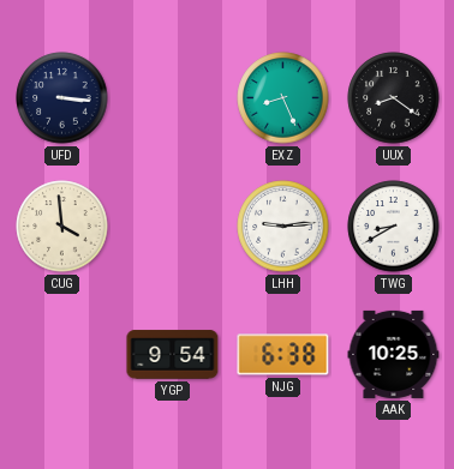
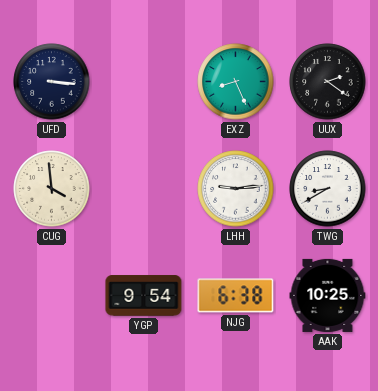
UUX: 8:21 -> 2:21 (328, 82)
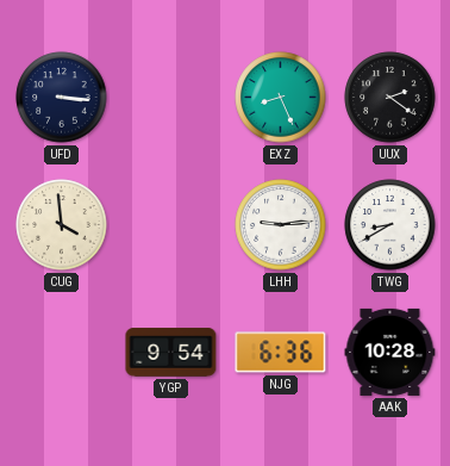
NJG: 6:38 -> 6:36 (281, 353)
AAK: 10:25 -> 10:28 (390, 352)
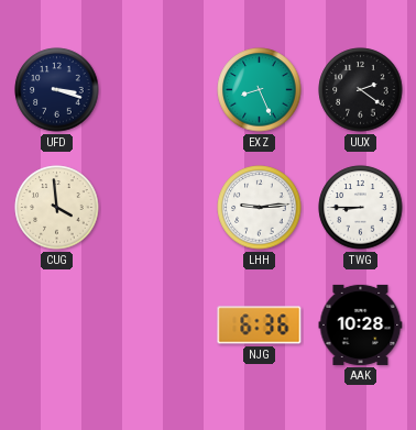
UFD: 3:16 -> 3:18 (57, 90)
TWG: 8:40 -> 8:45 (361, 208)
YGP: 9:54 -> none (171, 353)
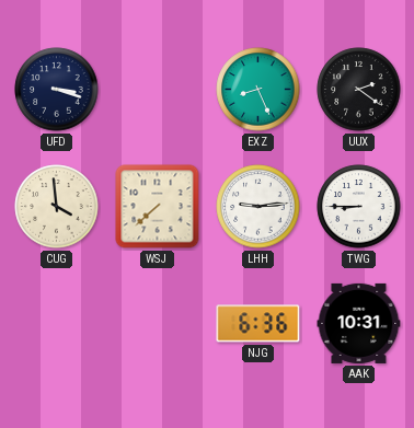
WSJ: none -> 7:38 (158, 207)
AAK: 10:28 -> 10:31 (359, 323)
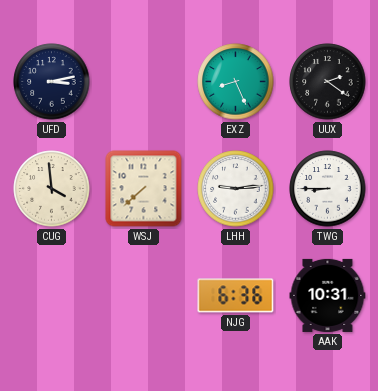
UFD: 3:18 -> 3:13 (52, 82)
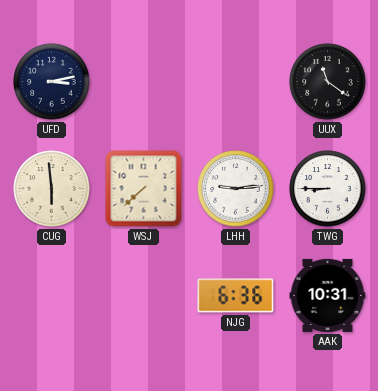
EXZ: 8:26 -> none (236, 82)
UUX: 2:21 -> 11:21 (328, 82)
CUG: 3:59 -> 5:59 (52, 189)
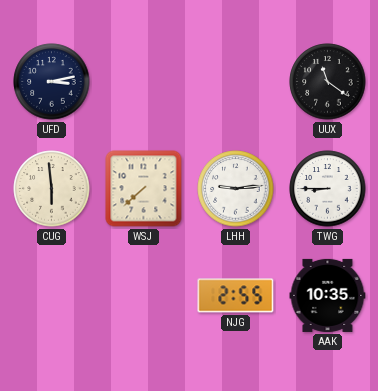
NJG: 6:36 -> 2:55 (236, 296)
AAK: 10:31 -> 10:35 (328, 295)
